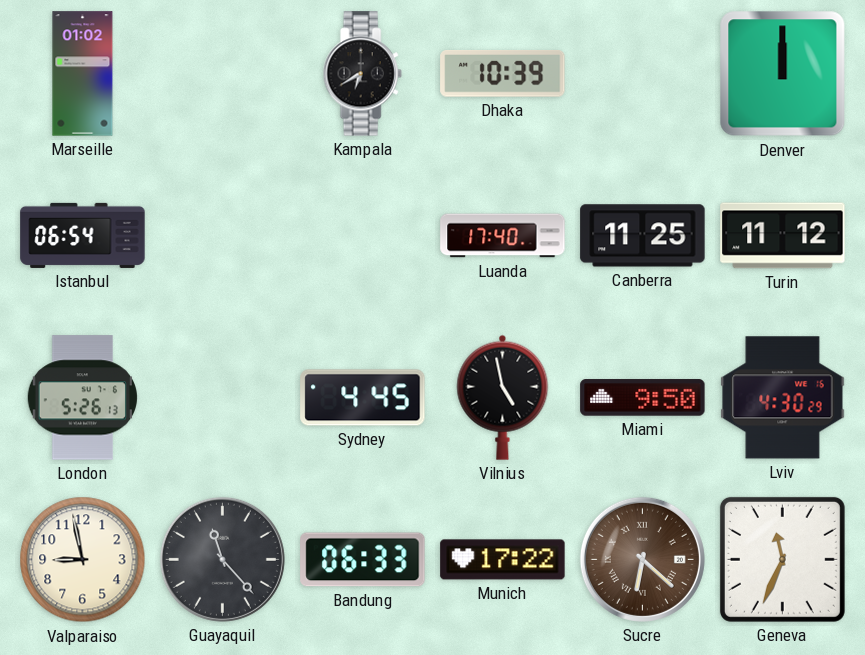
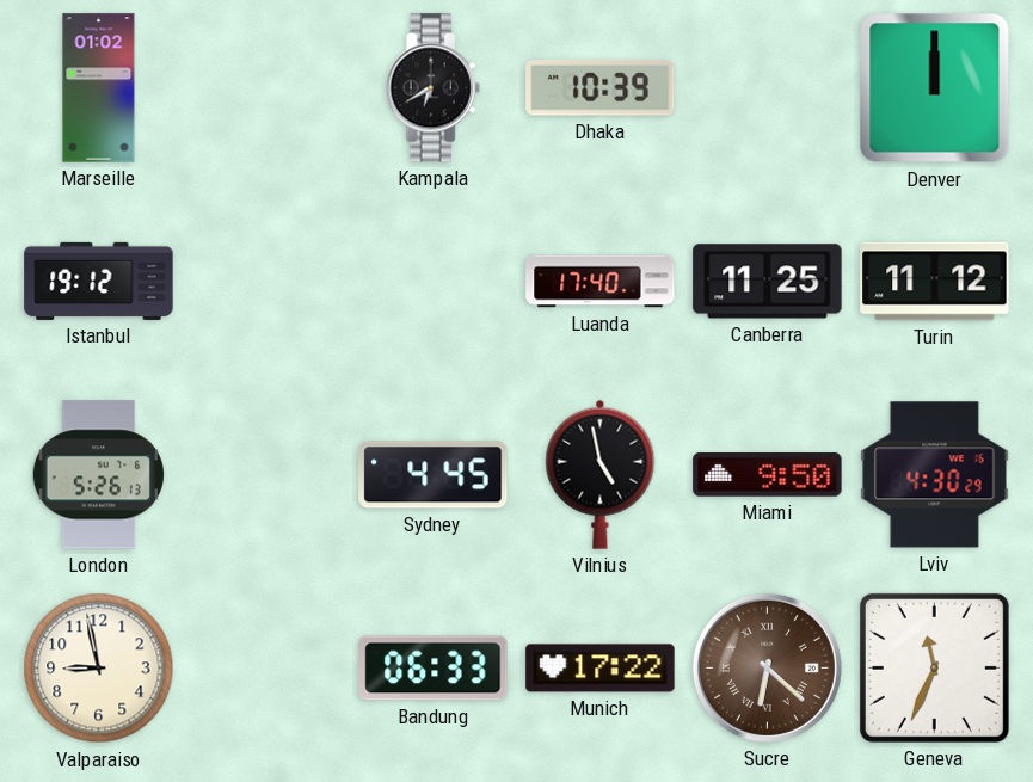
Istanbul: 06:54 -> 19:12 (99, 281)
Guayaquil: 11:23 -> none (222, 559)
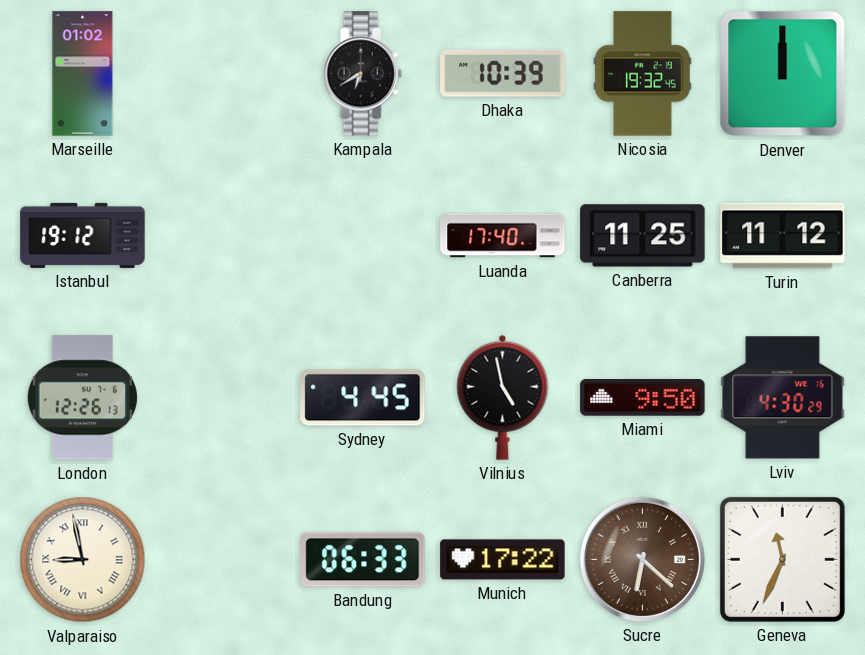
Nicosia: none -> 19:32 (642, 74)
London: 5:26 -> 12:26 (82, 398)
Valparaiso numerals: Arabic -> Roman (83, 560)
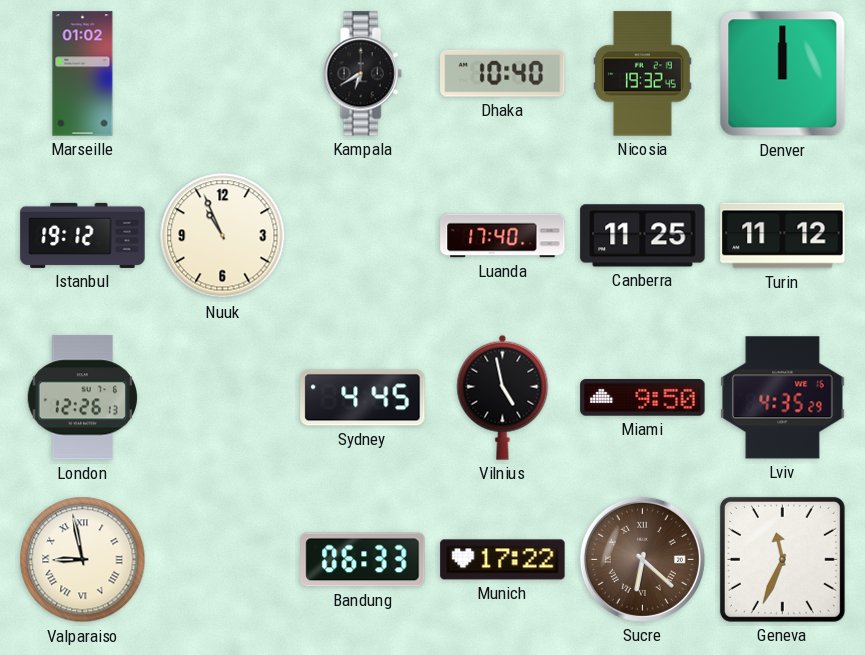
Dhaka: 10:39 -> 10:40 (503, 74)
Nuuk: none -> 10:56 (223, 236)
Lviv: 4:30 -> 4:35 (783, 398)
